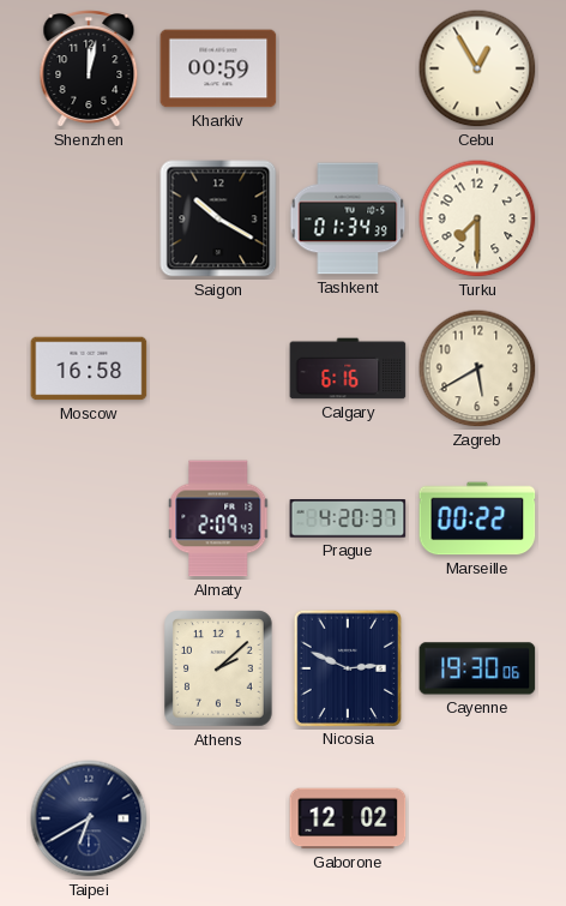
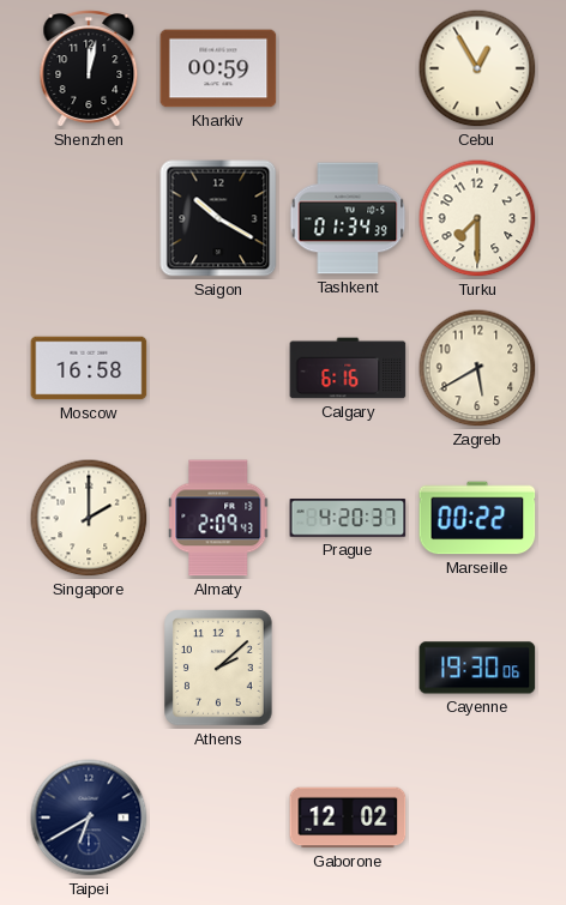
Singapore: none -> 2:00 (89, 518)
Nicosia: 2:49 -> none (347, 667)
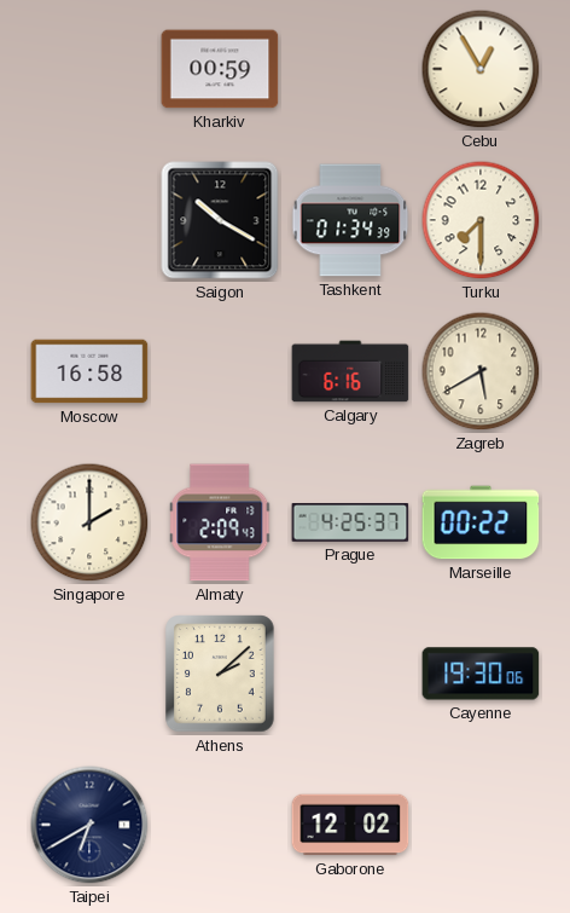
Shenzhen: 12:02 -> none (89, 70)
Prague: 4:20 -> 4:25 (350, 524)
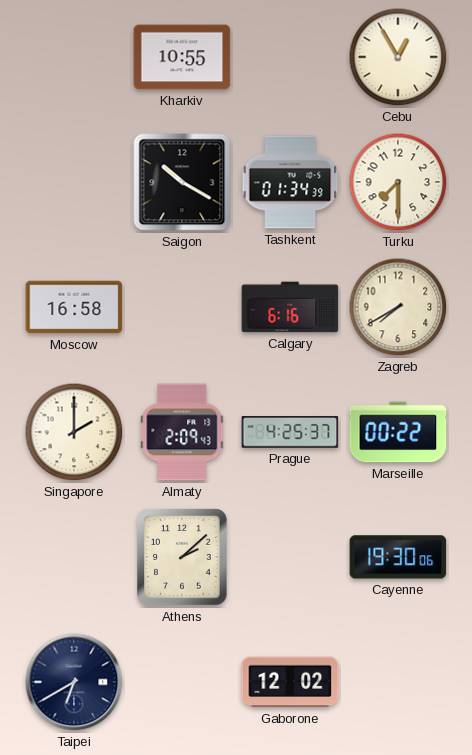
Kharkiv: 00:59 -> 10:55 (182, 57)
Zagreb: 5:40 -> 7:40 (398, 307)
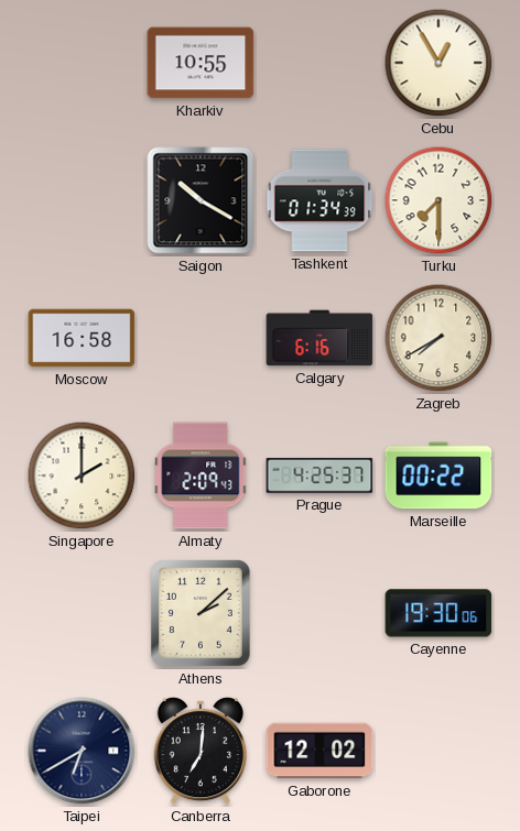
Canberra: none -> 7:01 (199, 751)
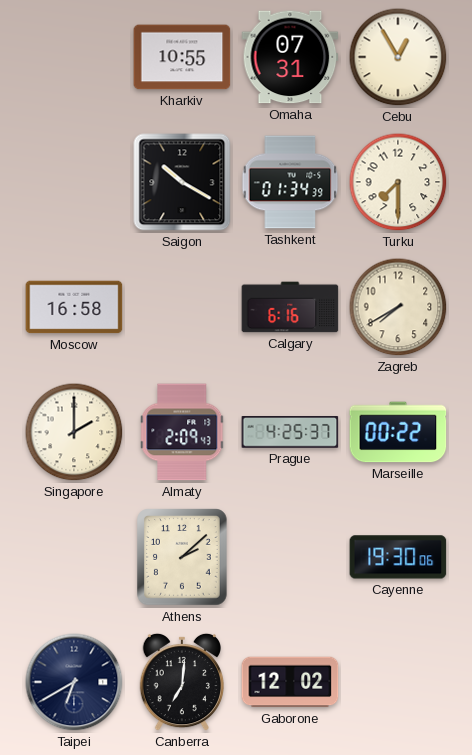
Omaha: none -> 07:31 (290, 57)
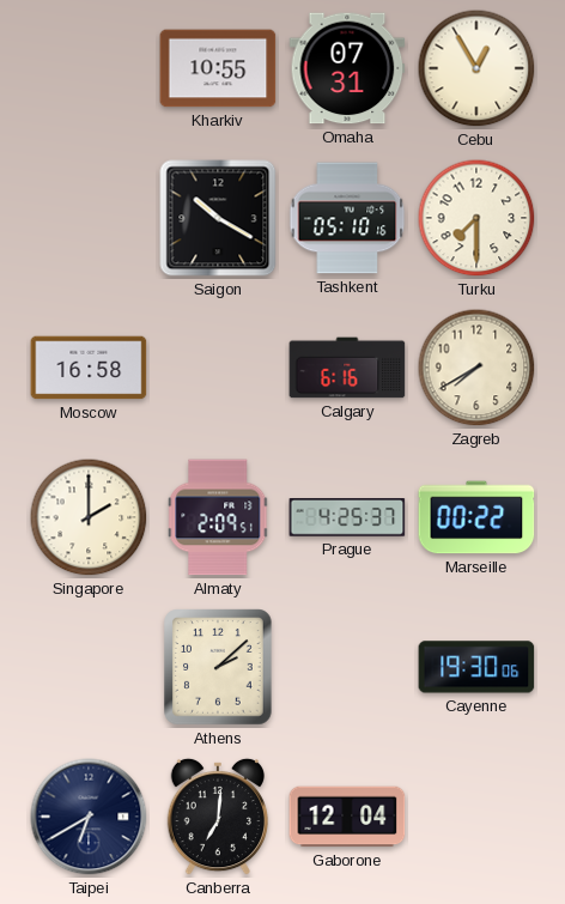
Tashkent: 01:34 -> 05:10 (347, 218)
Almaty: 2:09:43 -> 2:09:51 (219, 517)
Gaborone: 12:02 -> 12:04 (347, 817)
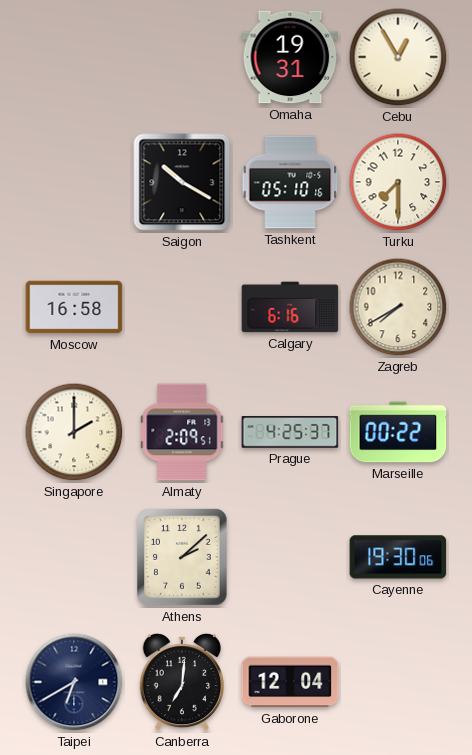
Kharkiv: 10:55 -> none (218, 68)
Omaha: 07:31 -> 19:31 (290, 57)
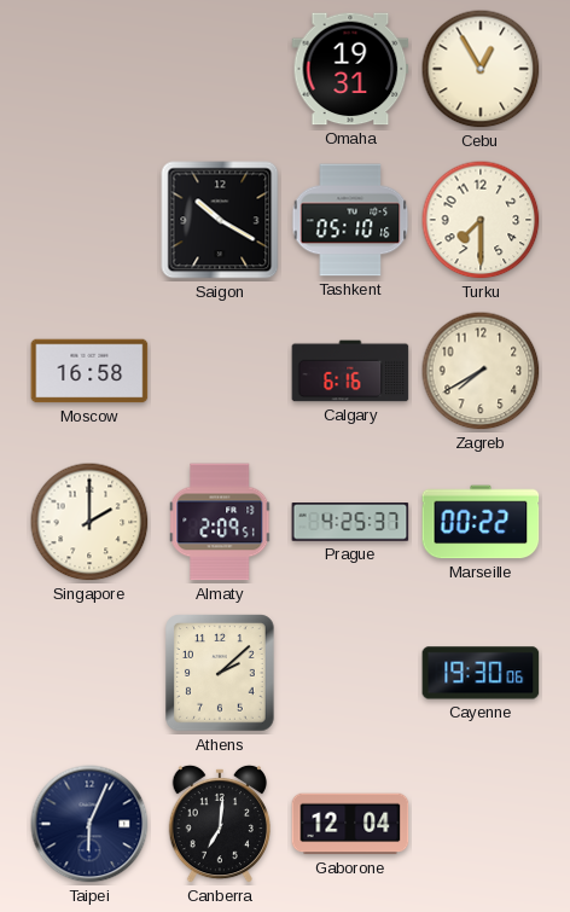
Taipei: 6:40 -> 6:04 (89, 824)
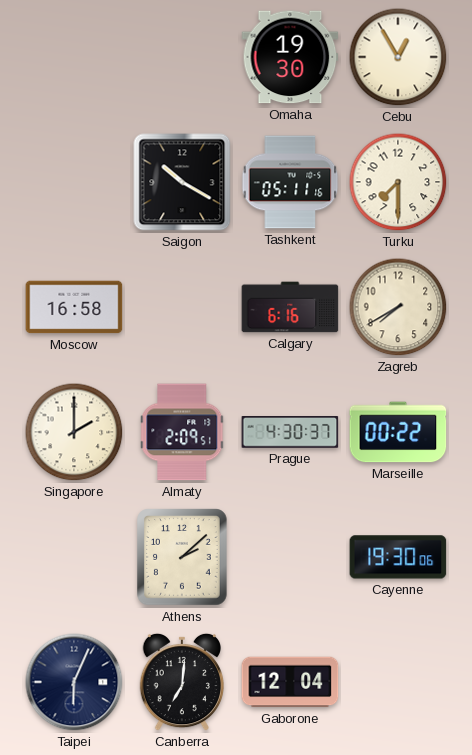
Omaha: 19:31 -> 19:30 (290, 57)
Tashkent: 05:10 -> 05:11 (290, 182)
Prague: 4:25 -> 4:30 (290, 433)
